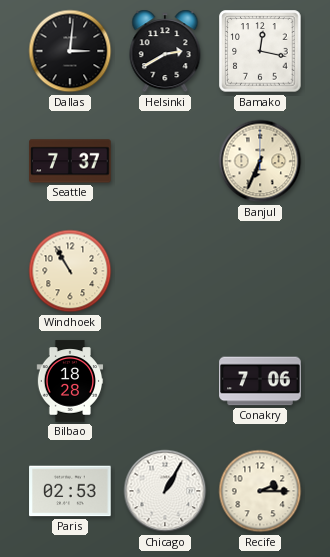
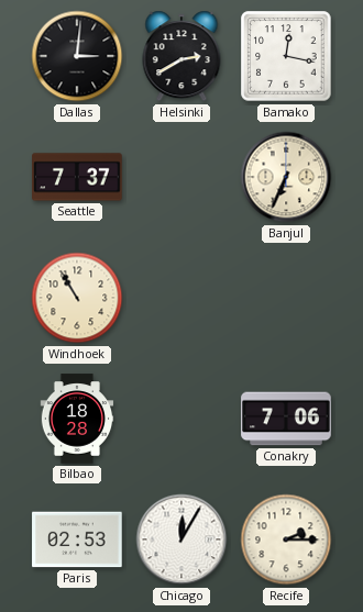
Chicago: 1:05 -> 12:05 (182, 539)
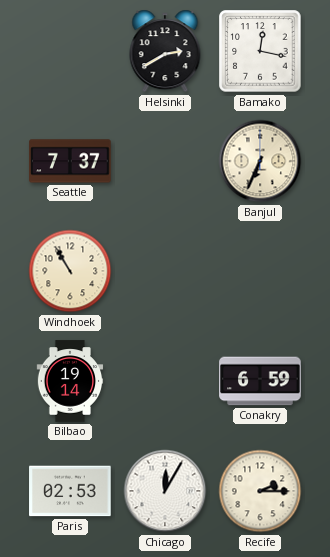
Dallas: 3:01 -> none (77, 56)
Bilbao: 18:28 -> 19:14 (70, 381)
Conakry: 7:06 -> 6:59 (260, 381)
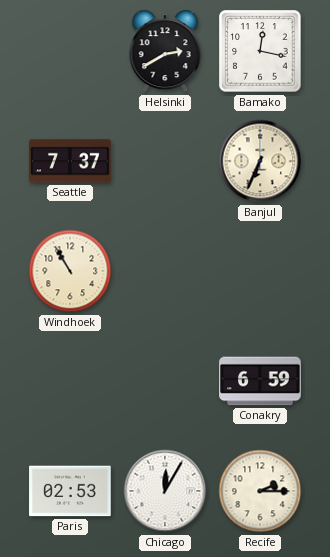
Bilbao: 19:14 -> none (70, 381)
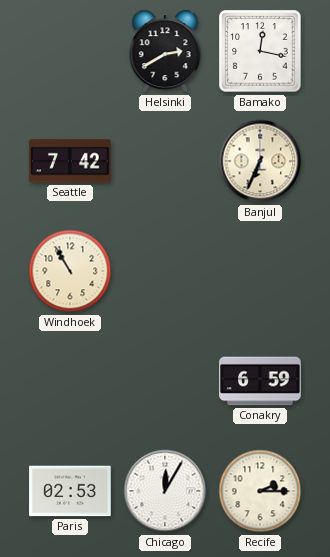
Seattle: 7:37 -> 7:42 (70, 161)
